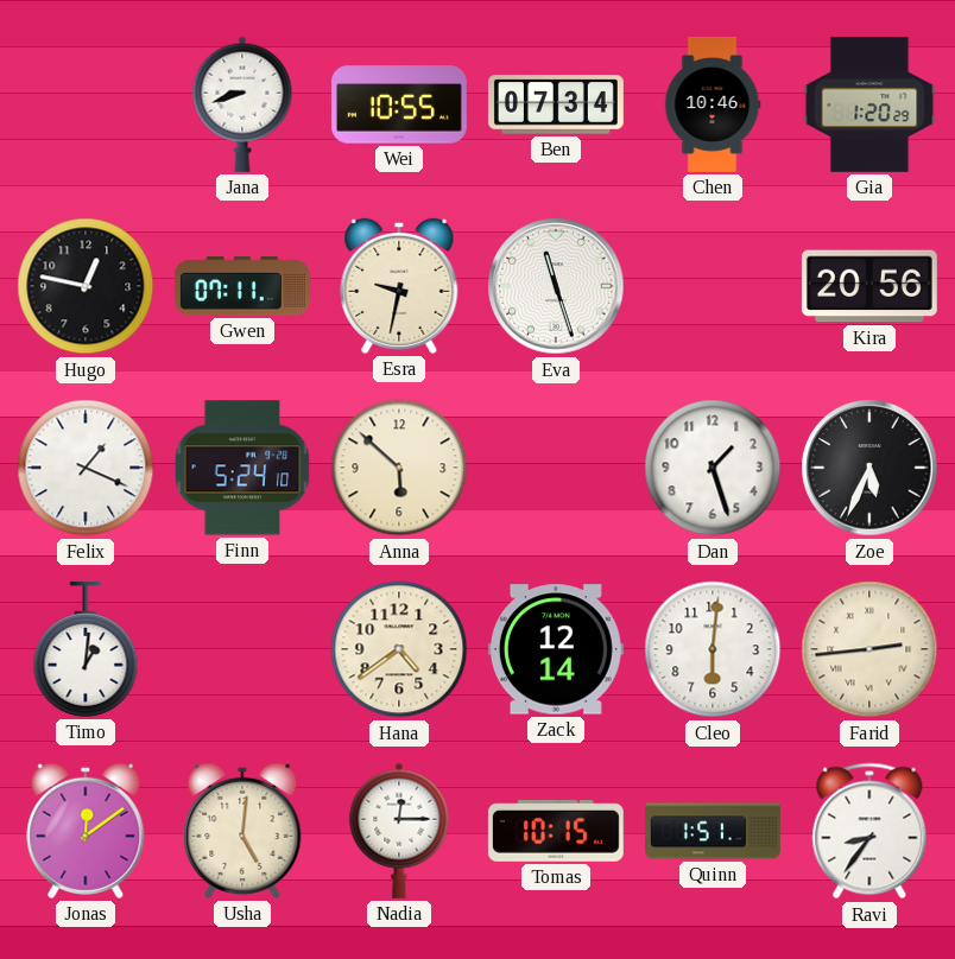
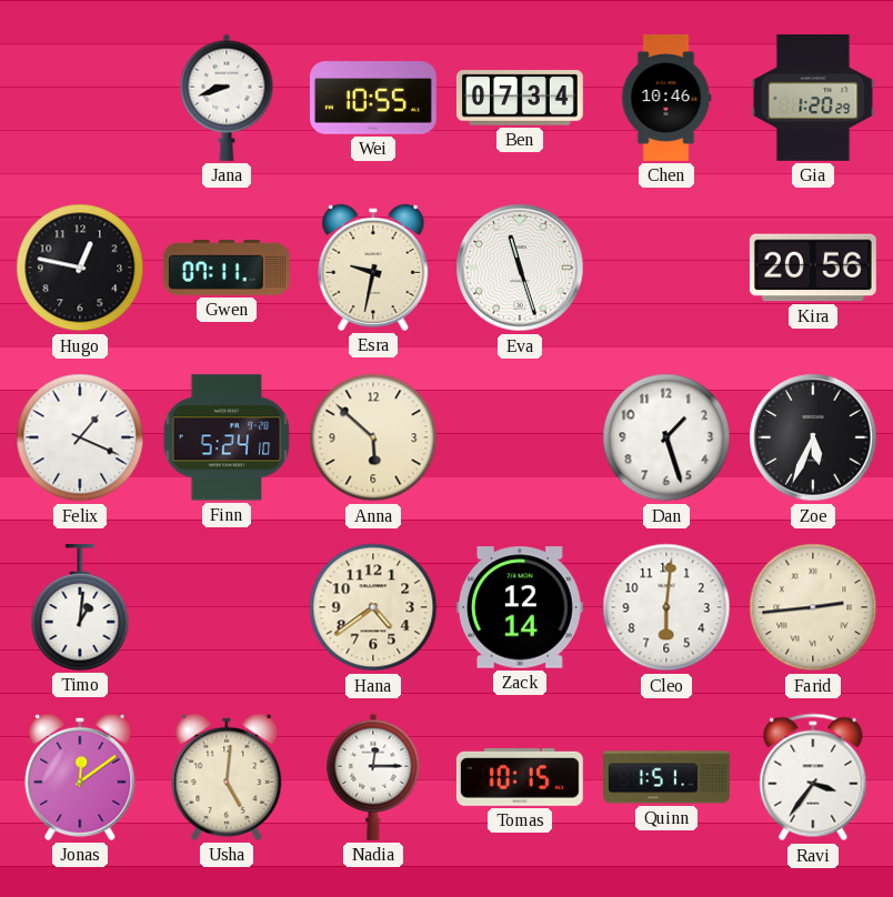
Ravi: 8:36 -> 3:36 (813, 777)
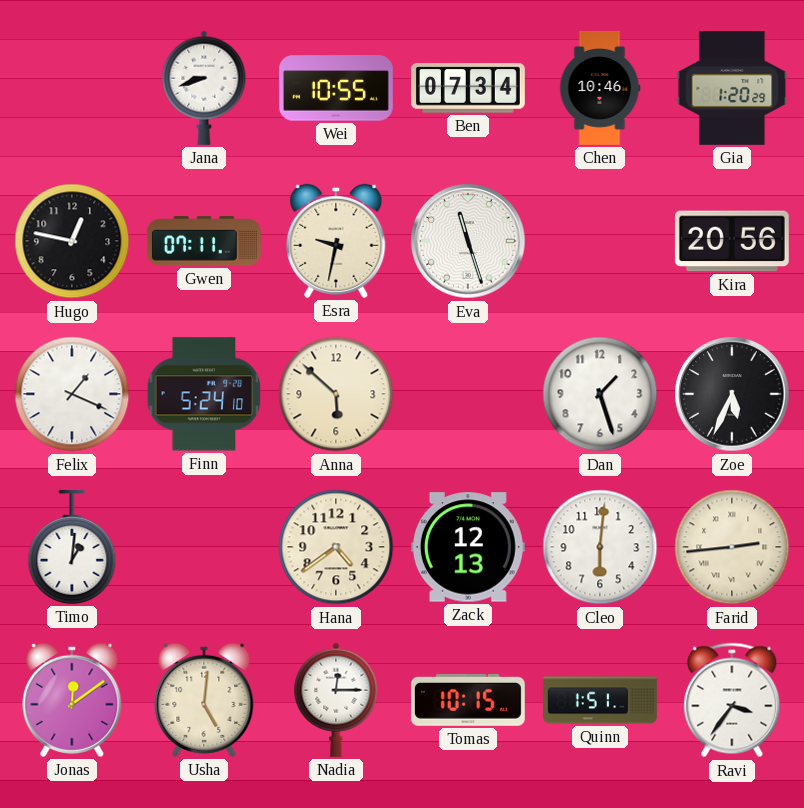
Zack: 12:14 -> 12:13 (468, 547)
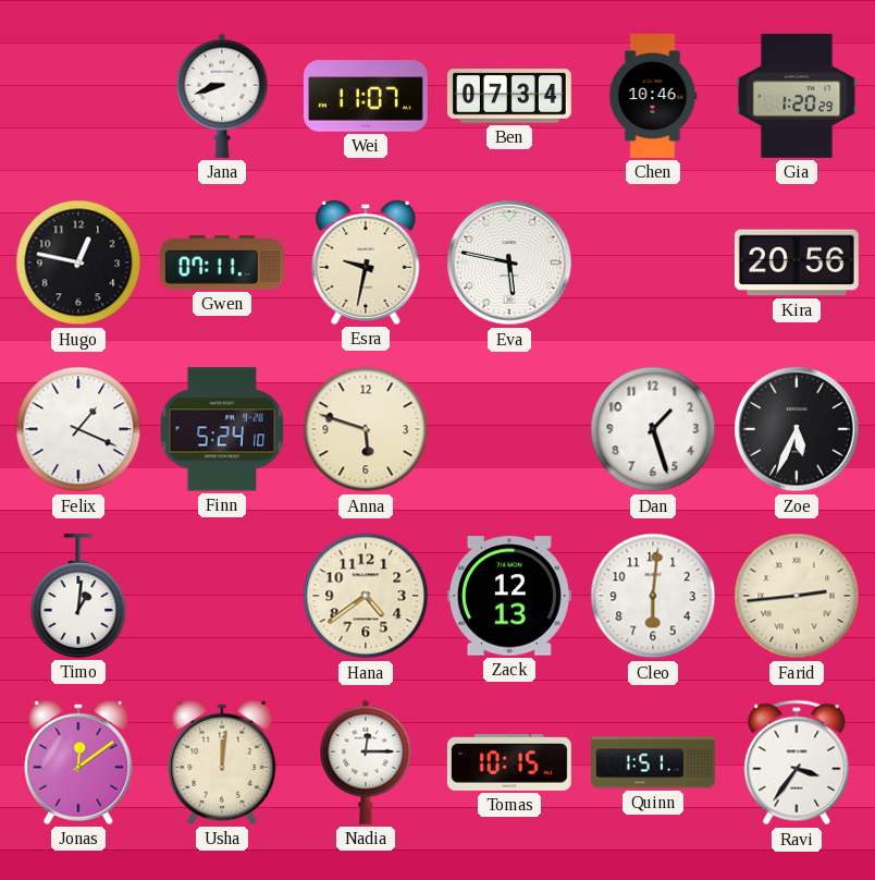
Wei: 10:55 -> 11:07 (366, 96)
Eva: 11:27 -> 5:47 (509, 262)
Anna: 5:52 -> 5:48 (366, 429)
Usha: 5:01 -> 12:01 (222, 762)
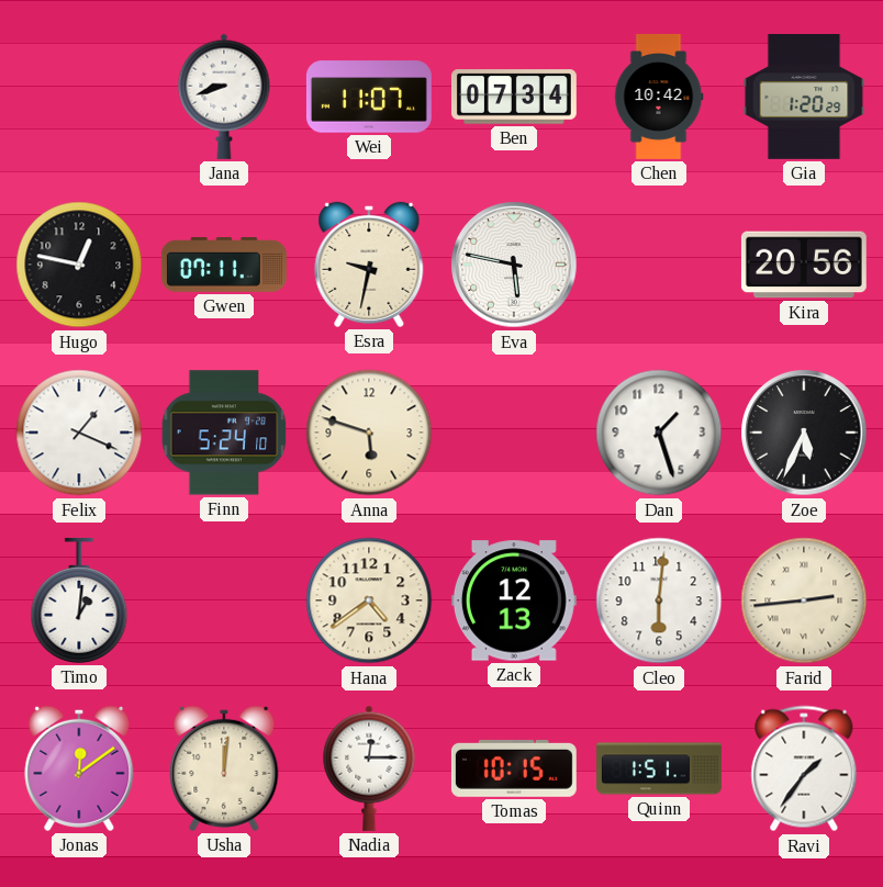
Chen: 10:46 -> 10:42 (659, 97)
Ravi: 3:36 -> 1:36 (804, 768)
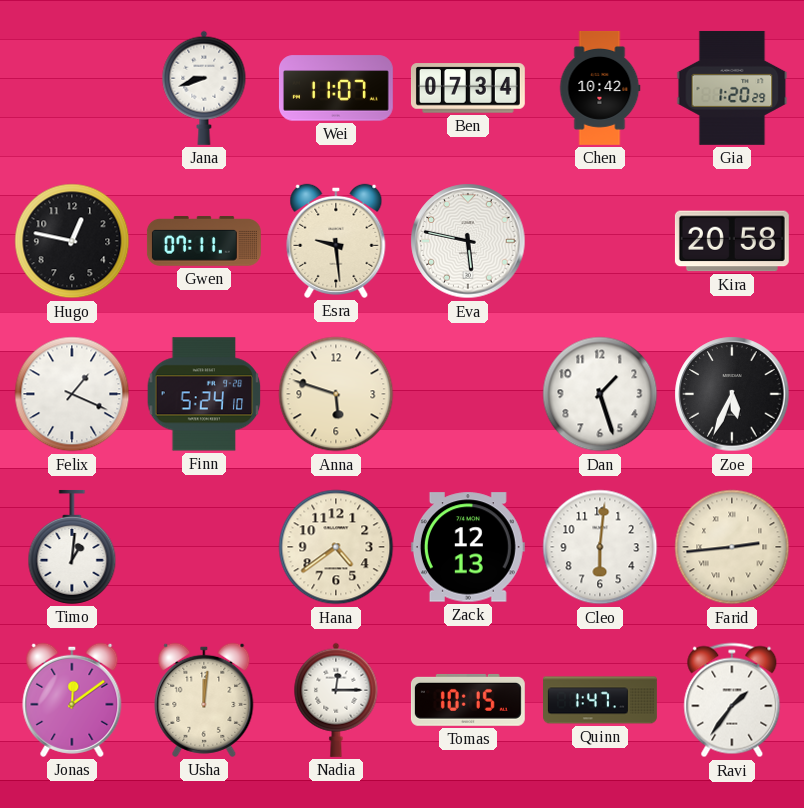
Esra: 9:32 -> 9:29 (336, 241)
Kira: 20:56 -> 20:58 (732, 241)
Quinn: 1:51 -> 1:47 (601, 700)
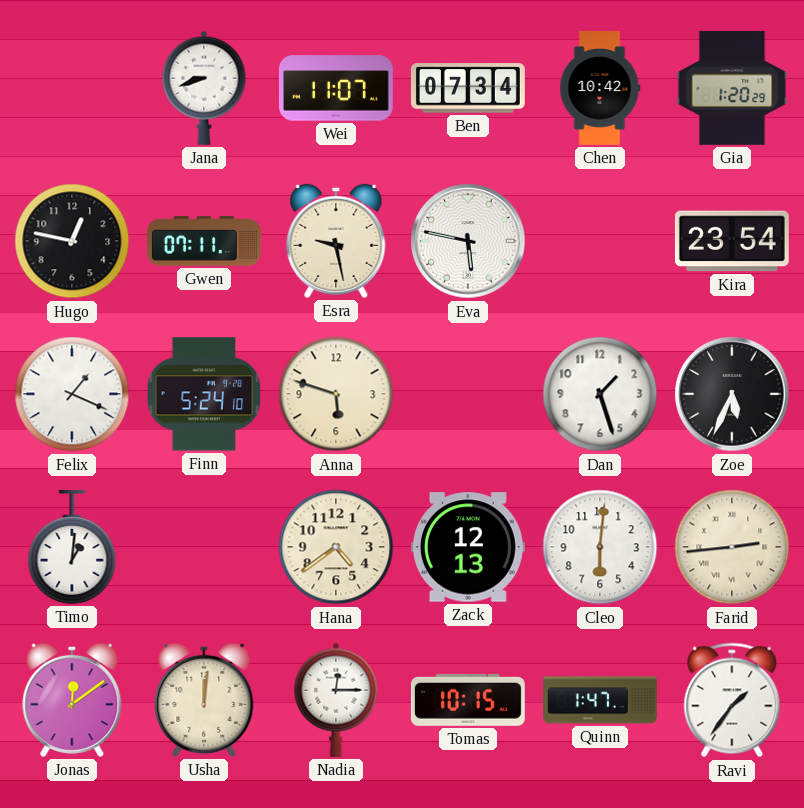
Esra: 9:29 -> 9:28 (336, 241)
Kira: 20:58 -> 23:54 (732, 241)
